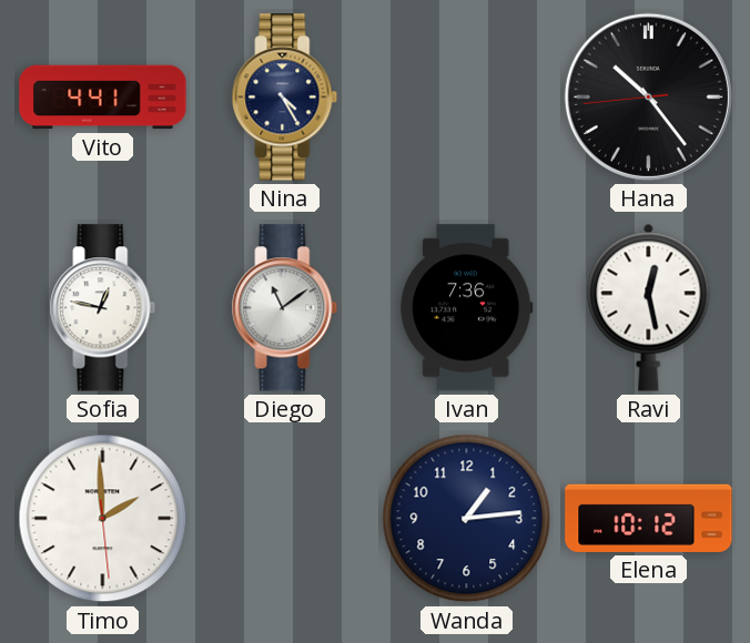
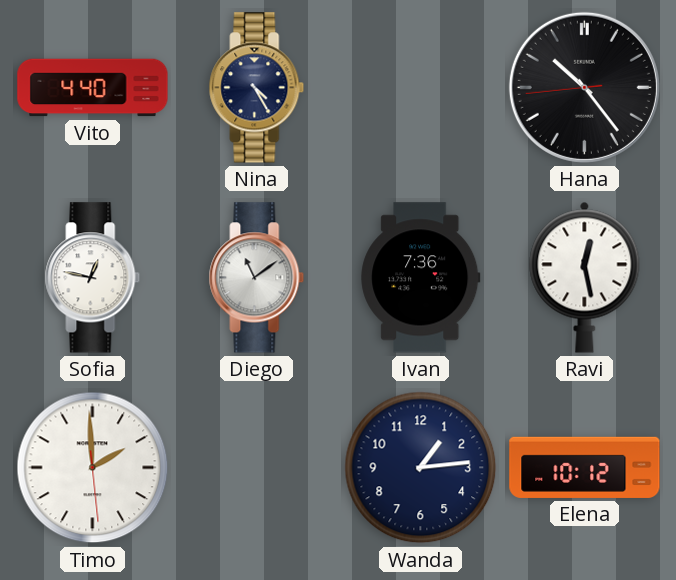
Vito: 4:41 -> 4:40 (93, 88)
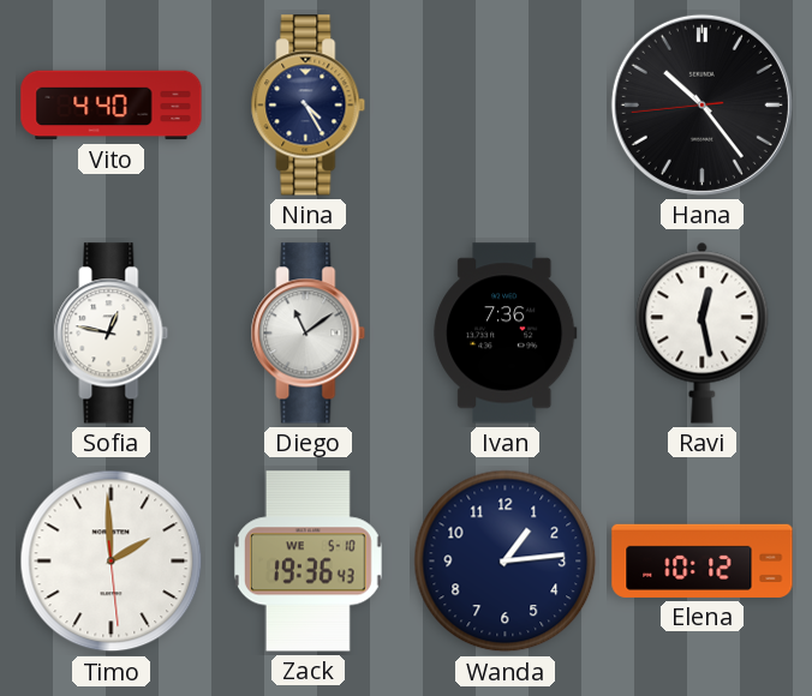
Zack: none -> 19:36 (308, 562)
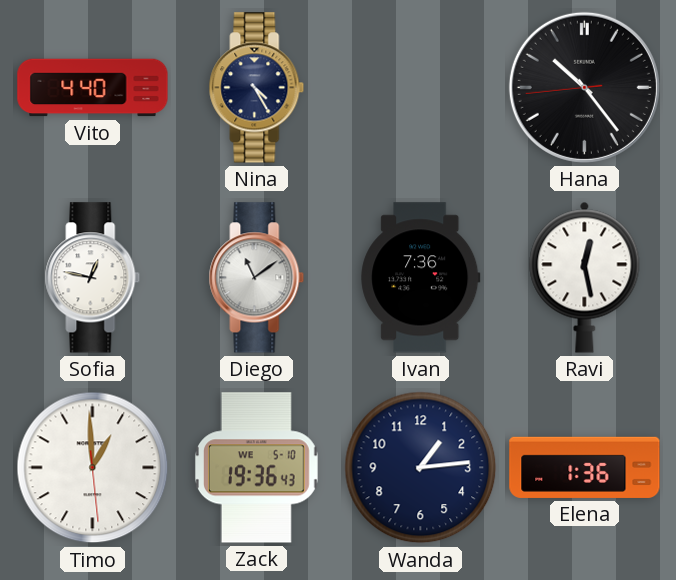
Timo: 1:59 -> 12:59 (93, 468)
Elena: 10:12 -> 1:36 (585, 467)
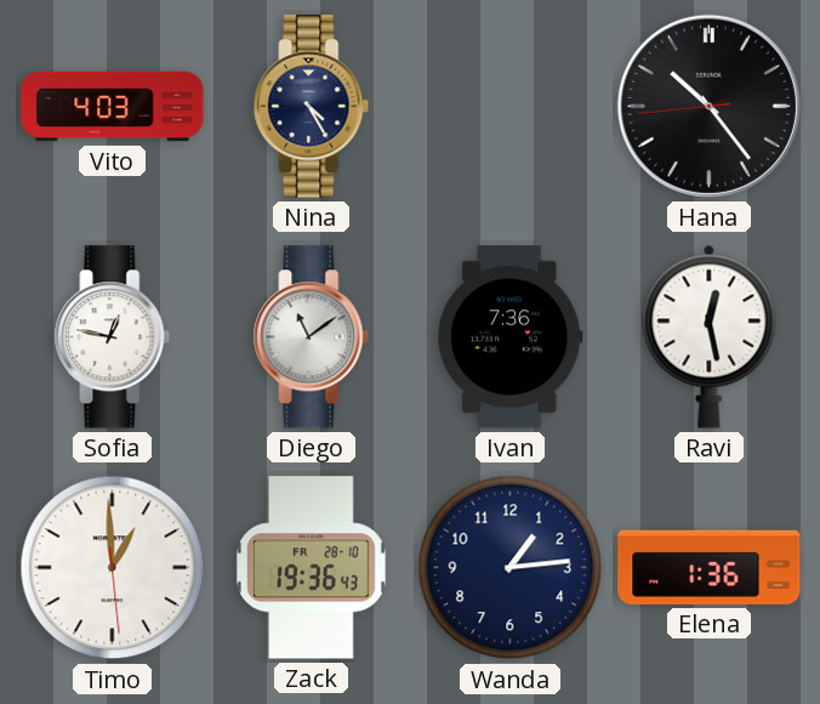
Vito: 4:40 -> 4:03 (113, 107)
Zack date: WE 5-10 -> FR 28-10 (311, 568)
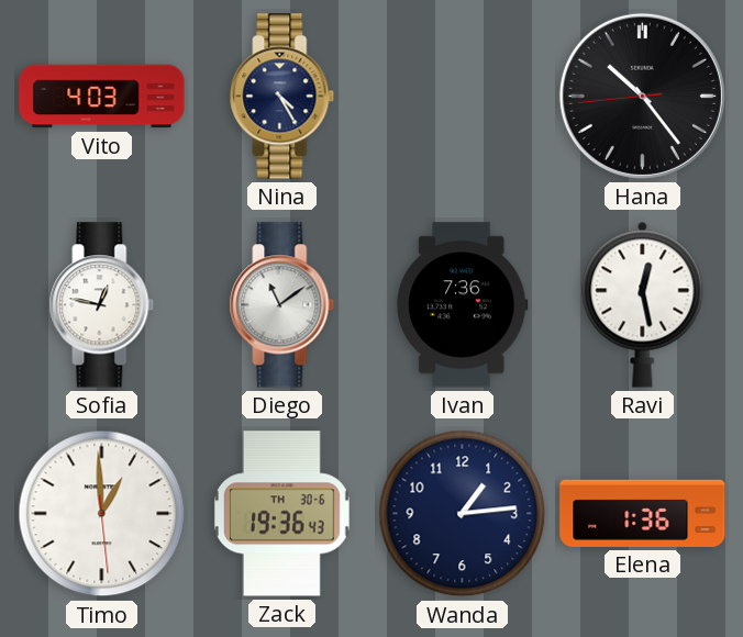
Zack date: FR 28-10 -> TH 30-6 (281, 514)
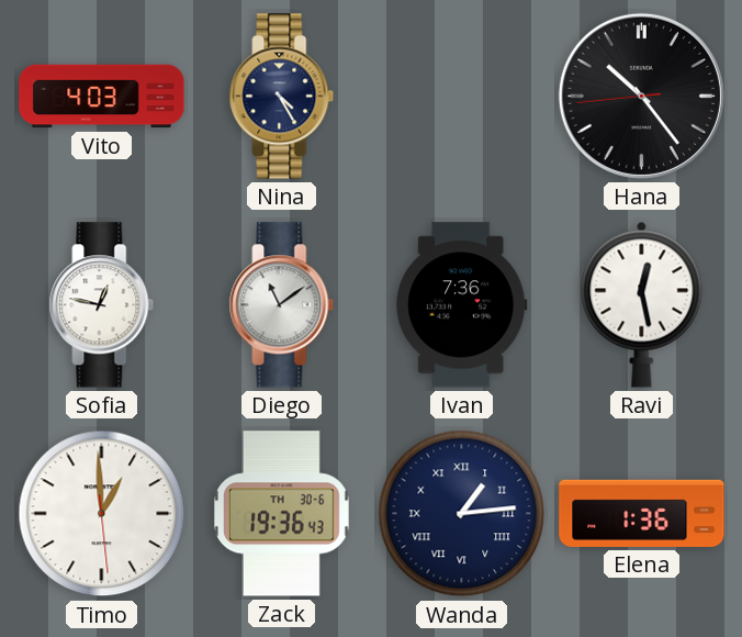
Wanda numerals: Arabic -> Roman (462, 514)
